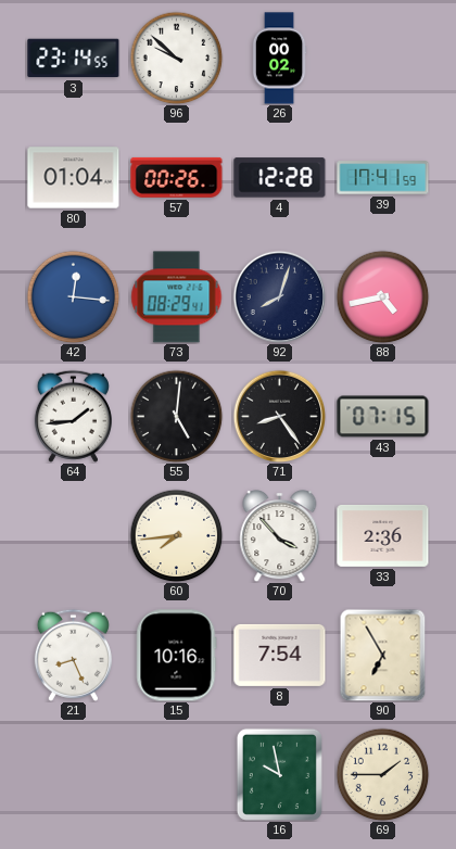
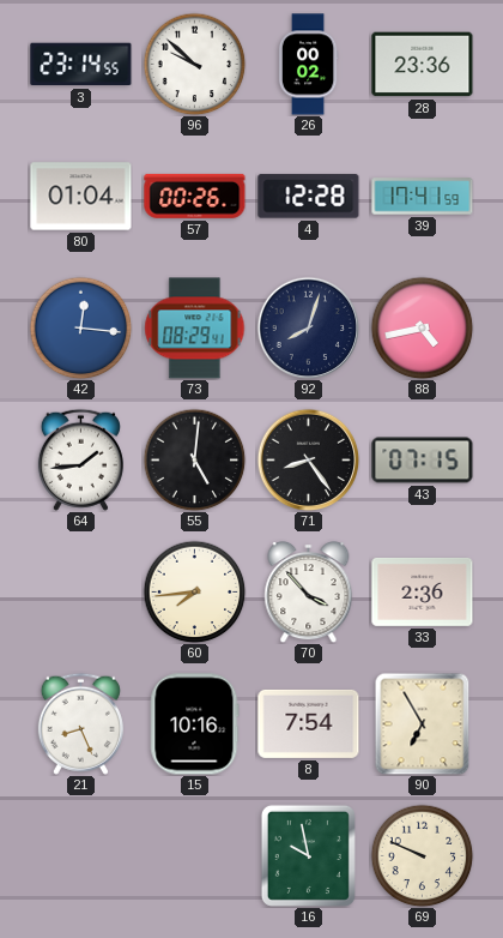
28: none -> 23:36 (423, 65)
69: 1:45 -> 9:49 (422, 855)
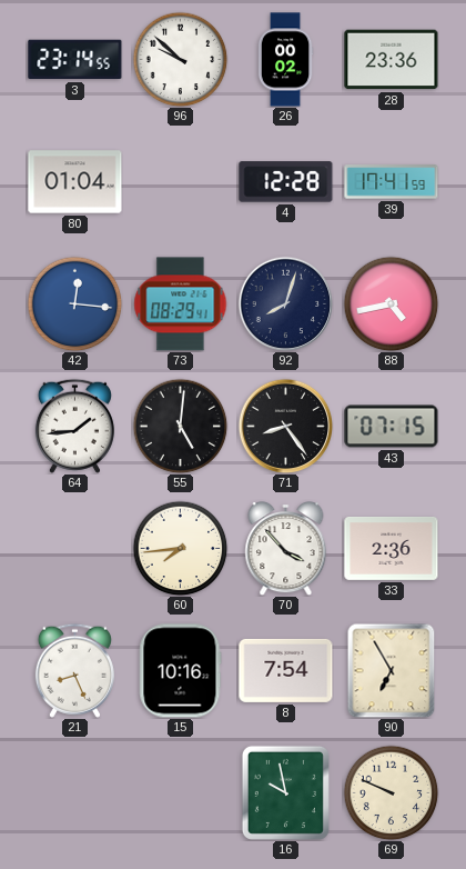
57: 00:26 -> none (195, 196)
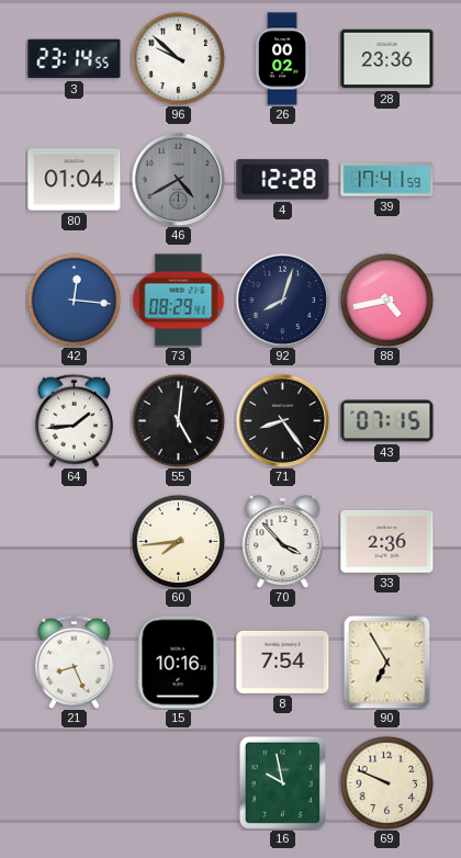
46: none -> 4:40 (178, 179)
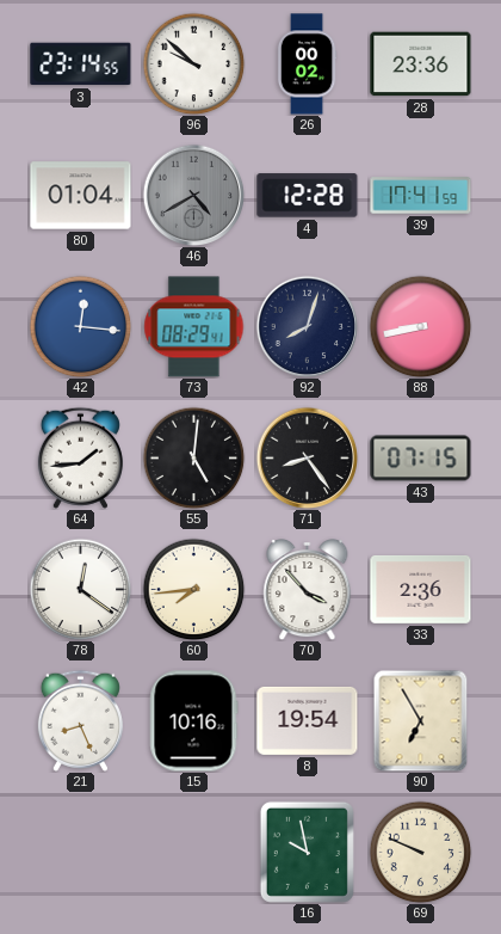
88: 4:43 -> 8:43 (420, 326)
78: none -> 12:21 (80, 589)
8: 7:54 -> 19:54 (308, 720)
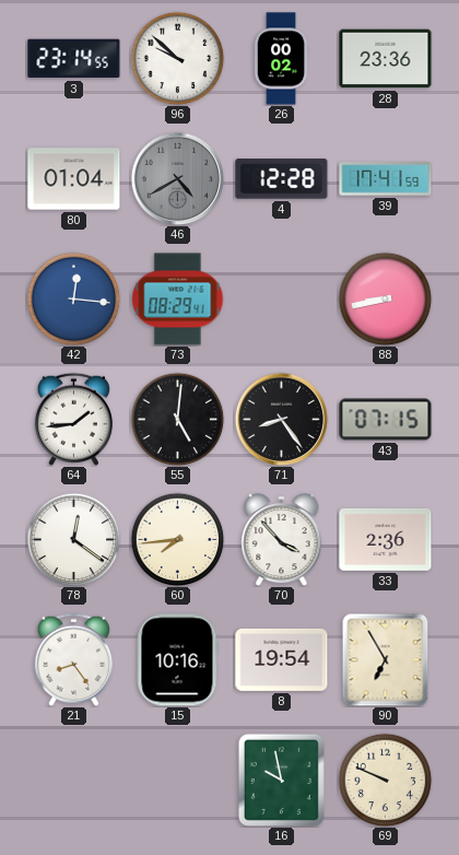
92: 8:03 -> none (307, 326)
21: 8:26 -> 8:24 (73, 659)
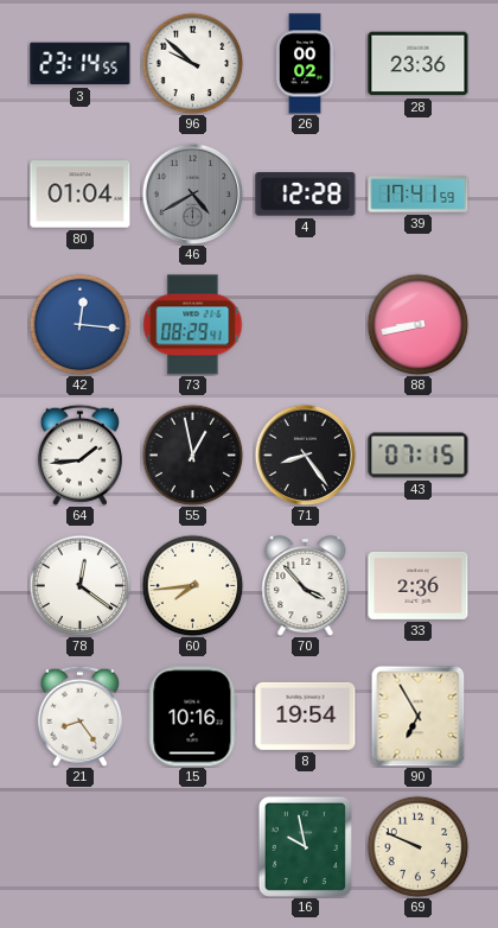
55: 5:01 -> 12:58 (192, 455)
